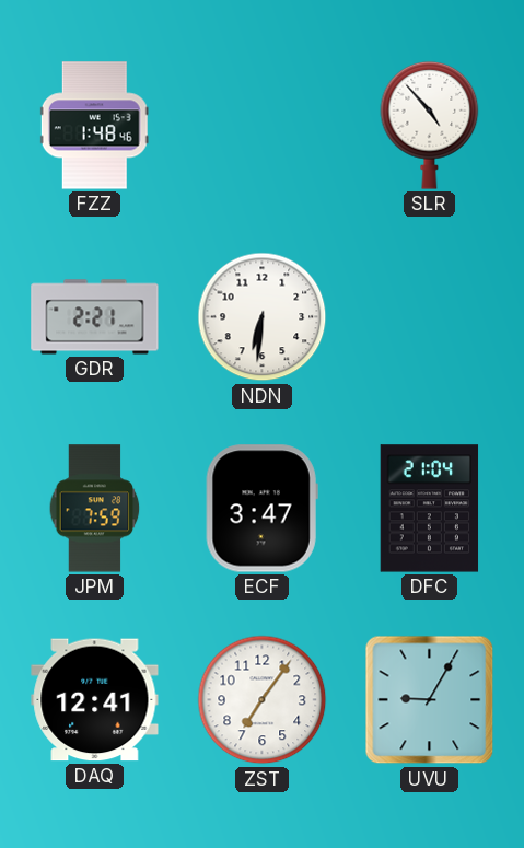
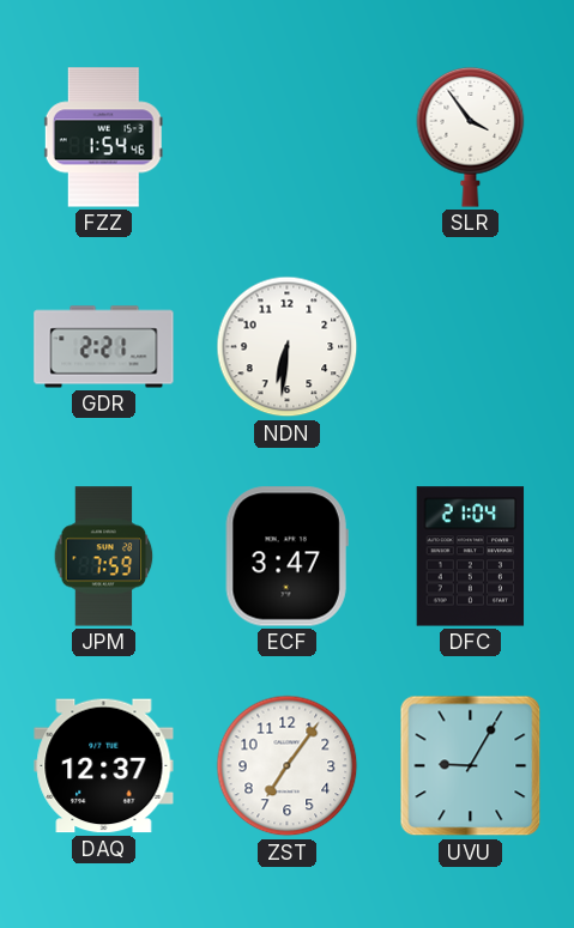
FZZ: 1:48 -> 1:54 (103, 138)
SLR: 4:53 -> 3:54 (471, 137)
DAQ: 12:41 -> 12:37 (104, 766)
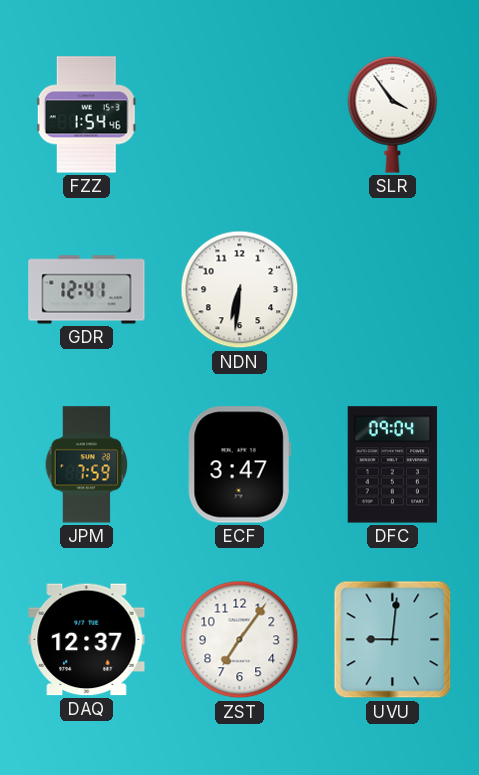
GDR: 2:21 -> 12:41 (87, 290)
DFC: 21:04 -> 09:04 (393, 465)
UVU: 9:05 -> 9:01 (393, 640)
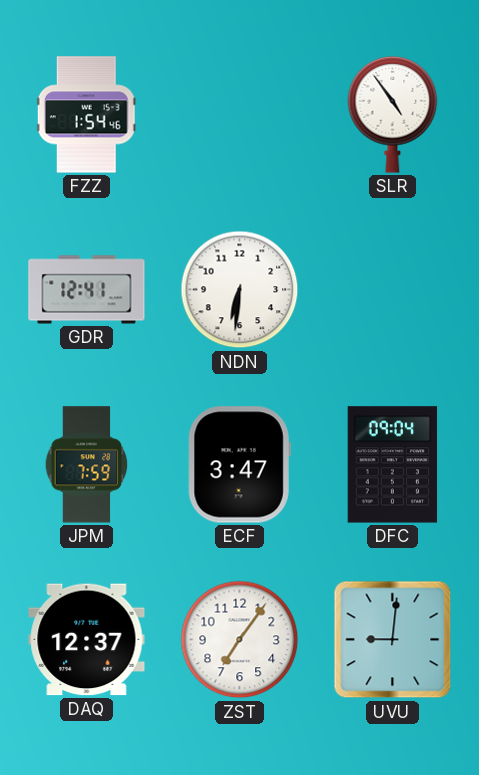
SLR: 3:54 -> 4:54 (393, 114)
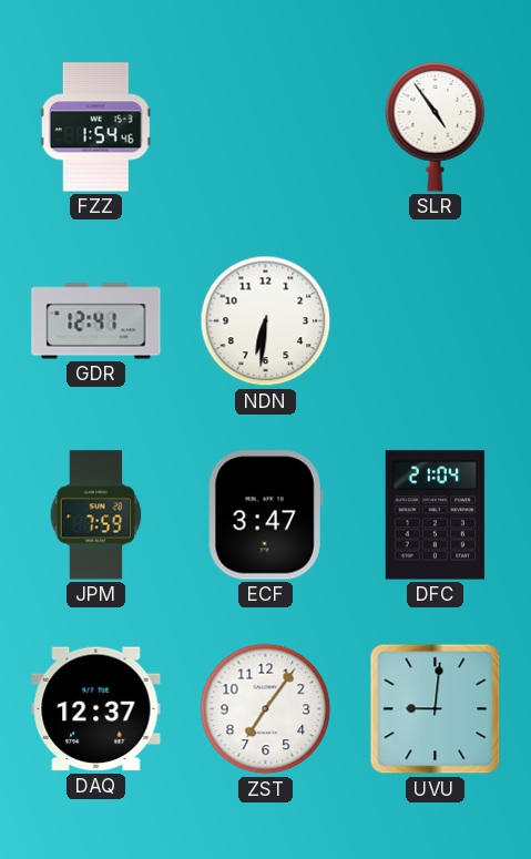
DFC: 09:04 -> 21:04 (436, 515)
